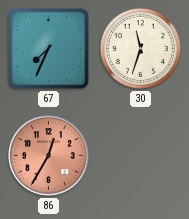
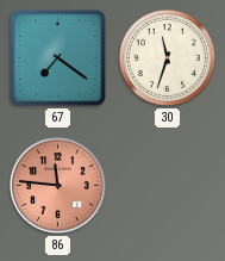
67: 7:34 -> 7:21 (58, 58)
86: 12:35 -> 11:46 (57, 185)
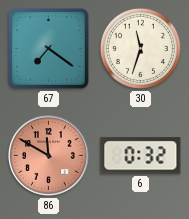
86: 11:46 -> 11:50 (48, 155)
6: none -> 0:32 (141, 156)
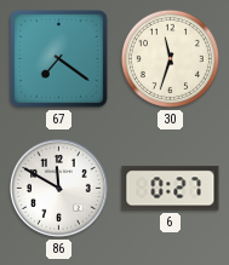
86 dial: salmon -> white (58, 188)
6: 0:32 -> 0:27 (171, 189)
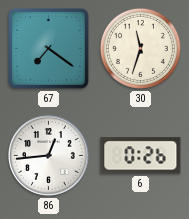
86: 11:50 -> 12:44 (48, 155)
6: 0:27 -> 0:26 (141, 156)
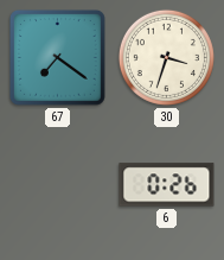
30: 11:33 -> 3:33 (166, 57)
86: 12:44 -> none (48, 155)
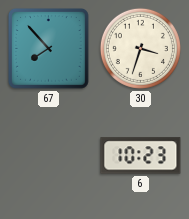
67: 7:21 -> 7:53 (49, 49)
6: 0:26 -> 10:23 (141, 156)
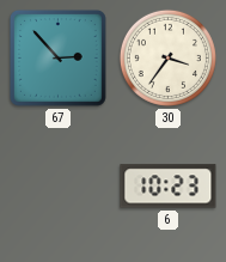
67: 7:53 -> 2:53 (59, 59)
30: 3:33 -> 3:36 (167, 57)
